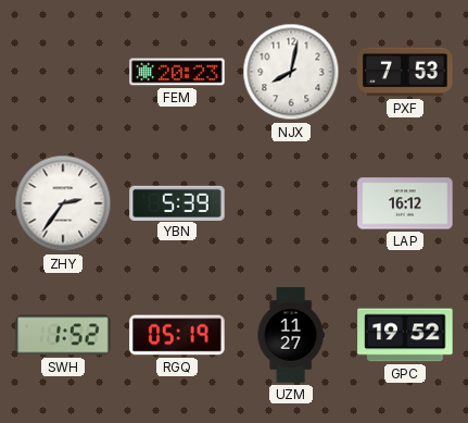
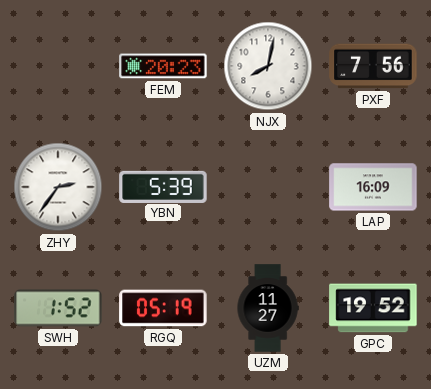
PXF: 7:53 -> 7:56 (373, 66)
LAP: 16:12 -> 16:09 (373, 187)
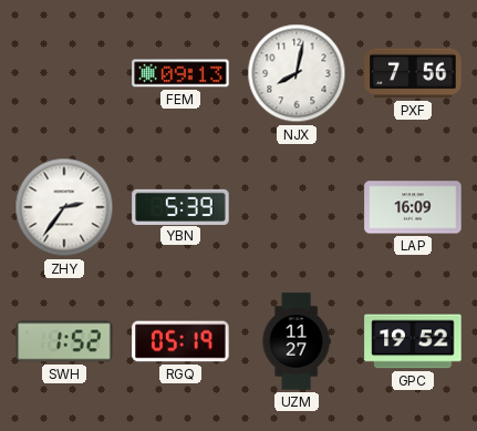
FEM: 20:23 -> 09:13 (180, 73)
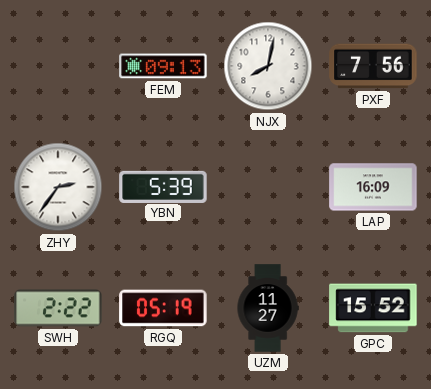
SWH: 1:52 -> 2:22 (58, 308)
GPC: 19:52 -> 15:52 (373, 308)
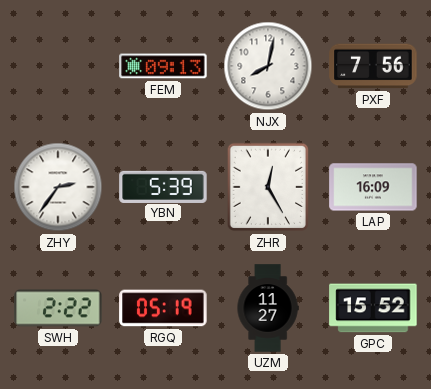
ZHR: none -> 12:25 (267, 187)
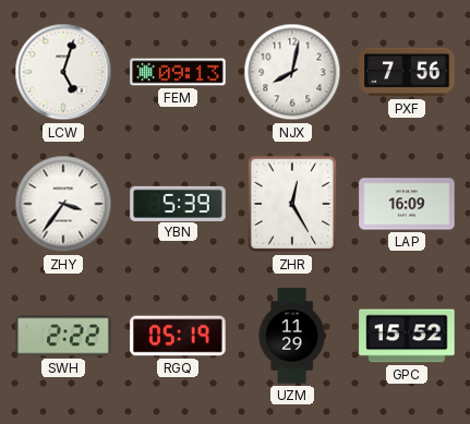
LCW: none -> 5:03 (63, 72)
ZHY: 2:36 -> 3:36 (63, 204)
UZM: 11:27 -> 11:29 (292, 336)
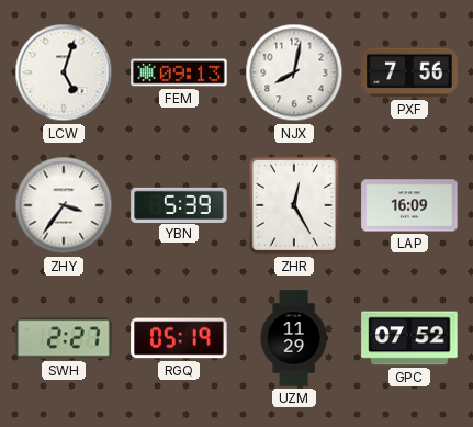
SWH: 2:22 -> 2:27 (64, 338)
GPC: 15:52 -> 07:52 (409, 338)
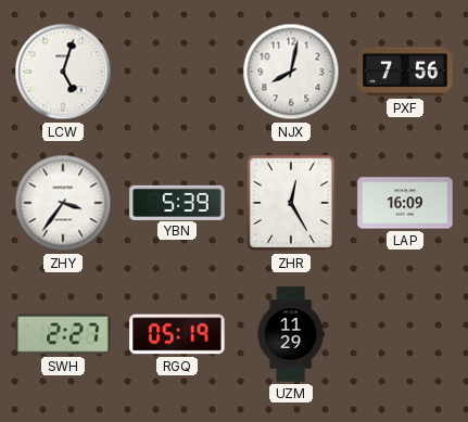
FEM: 09:13 -> none (179, 72)
GPC: 07:52 -> none (409, 338)
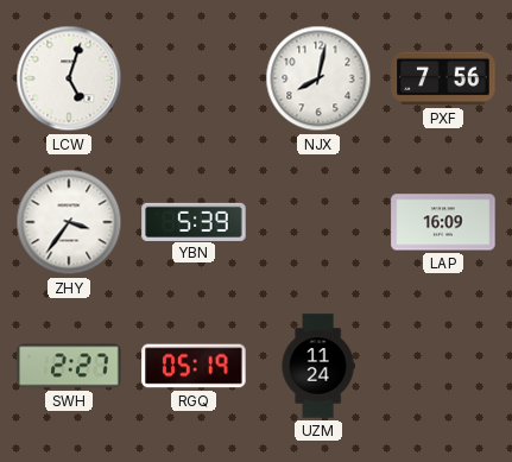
ZHR: 12:25 -> none (290, 203)
UZM: 11:29 -> 11:24 (318, 366)
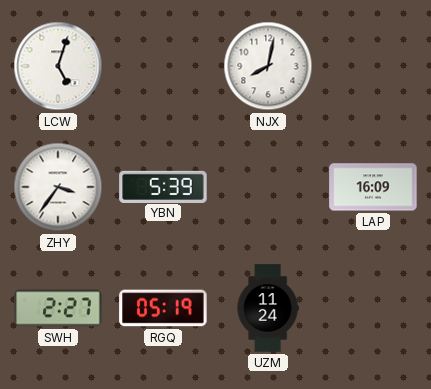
PXF: 7:56 -> none (443, 78)
